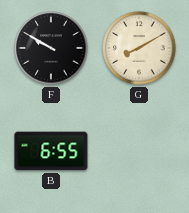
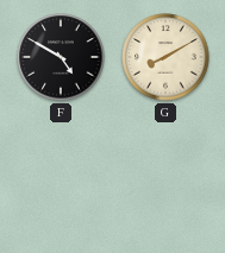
F: 9:50 -> 4:50 (61, 57)
B: 6:55 -> none (51, 151)
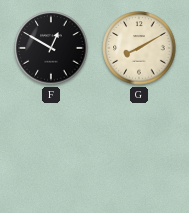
F: 4:50 -> 12:50 (51, 48)
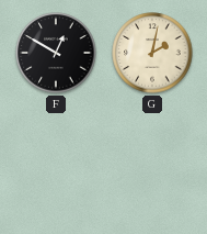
G: 8:10 -> 2:02 (152, 53)
